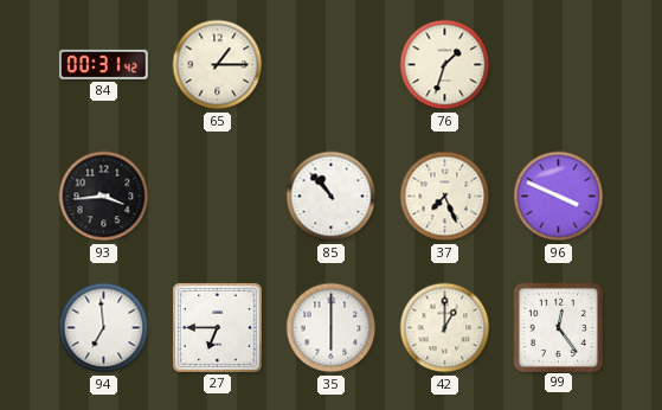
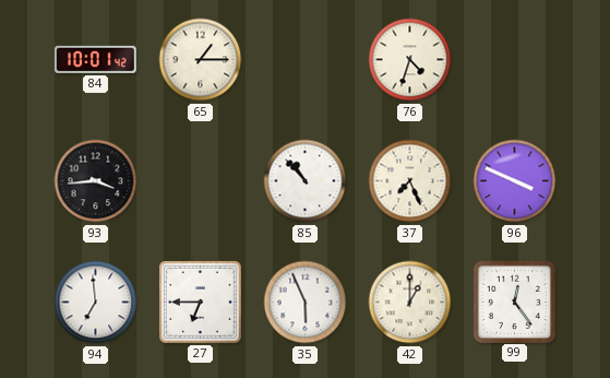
84: 00:31 -> 10:01 (95, 59)
76: 1:33 -> 4:33 (410, 60)
35: 6:00 -> 5:56 (306, 303)
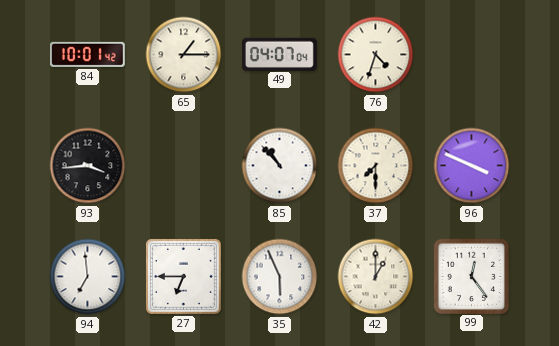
49: none -> 04:07 (280, 54)
37: 7:26 -> 7:30 (376, 166)
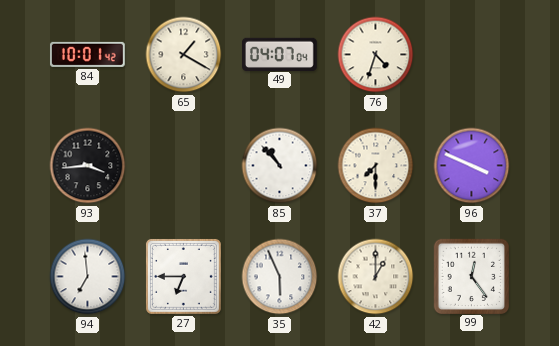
65: 1:15 -> 1:20 (184, 55)
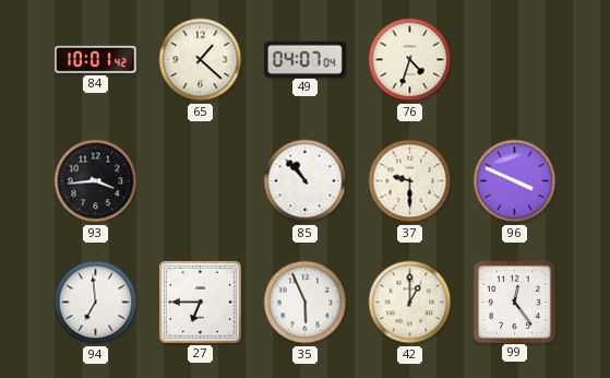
65: 1:20 -> 1:22 (201, 60)
37: 7:30 -> 9:30 (410, 181)
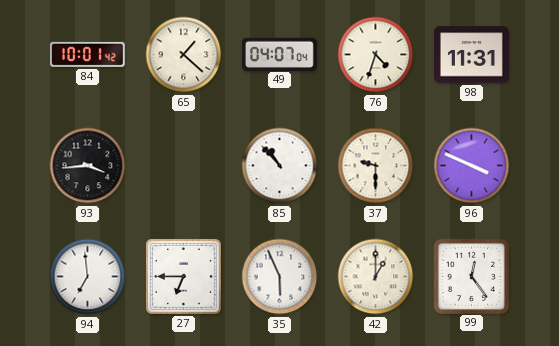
98: none -> 11:31 (472, 55)
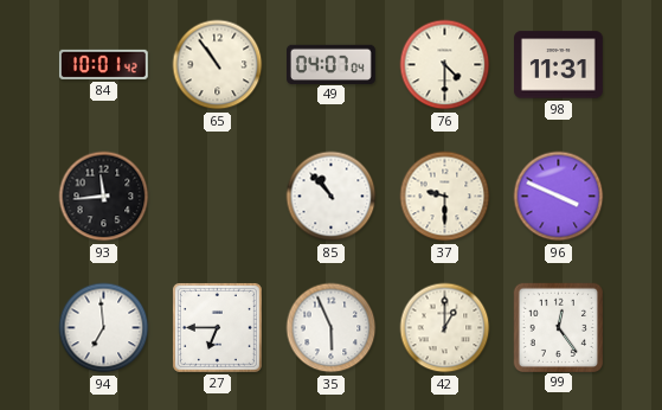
65: 1:22 -> 10:54 (218, 65)
76: 4:33 -> 4:30 (445, 65)
93: 3:44 -> 11:44 (104, 197)
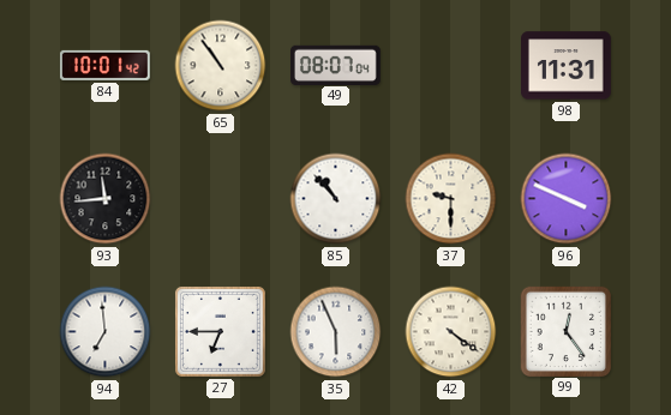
49: 04:07 -> 08:07 (336, 65)
76: 4:30 -> none (445, 65)
42: 1:00 -> 4:21 (451, 332)
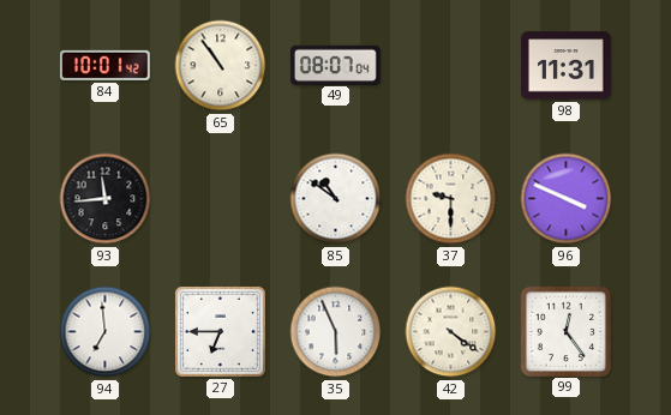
85: 10:53 -> 10:51 (336, 199)
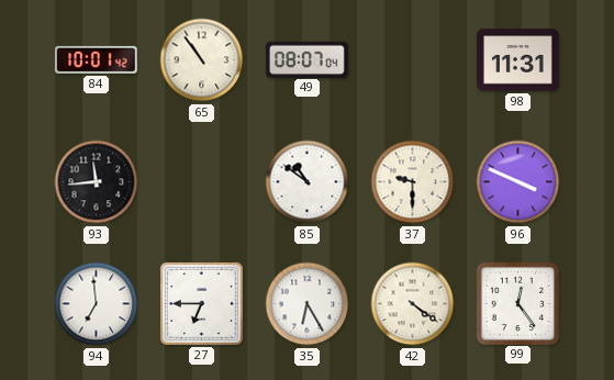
35: 5:56 -> 6:25 (308, 304)
